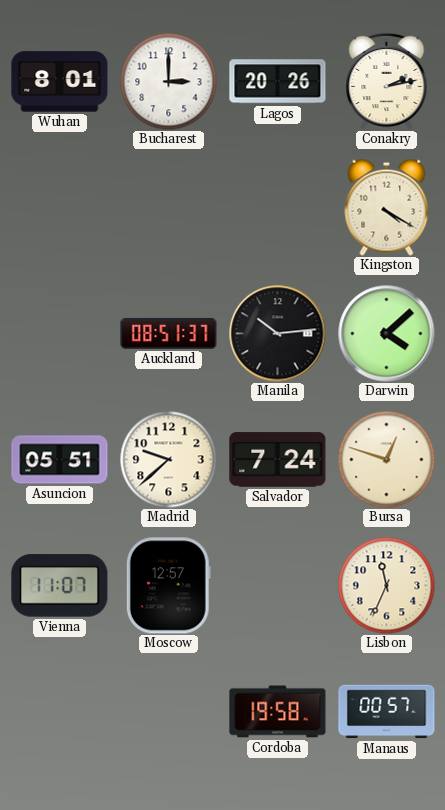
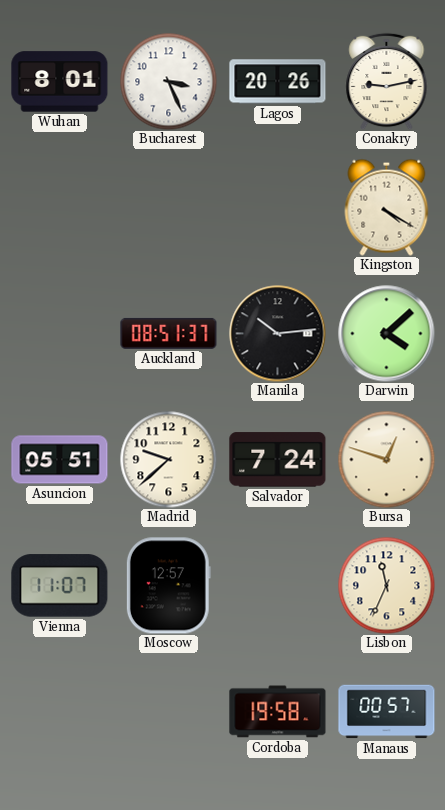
Bucharest: 3:00 -> 3:26 (168, 81)
Conakry: 2:13 -> 9:13 (387, 81)
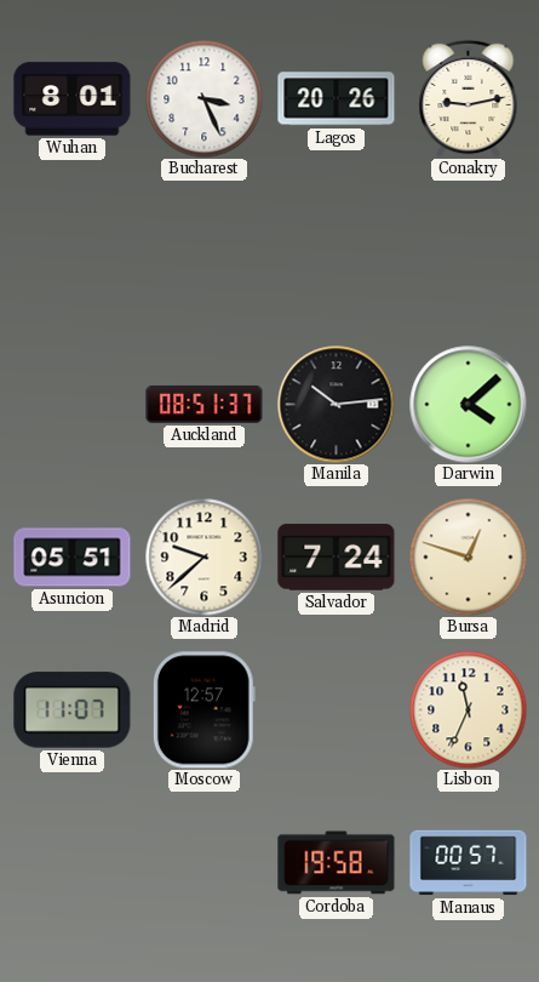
Kingston: 4:20 -> none (387, 207)
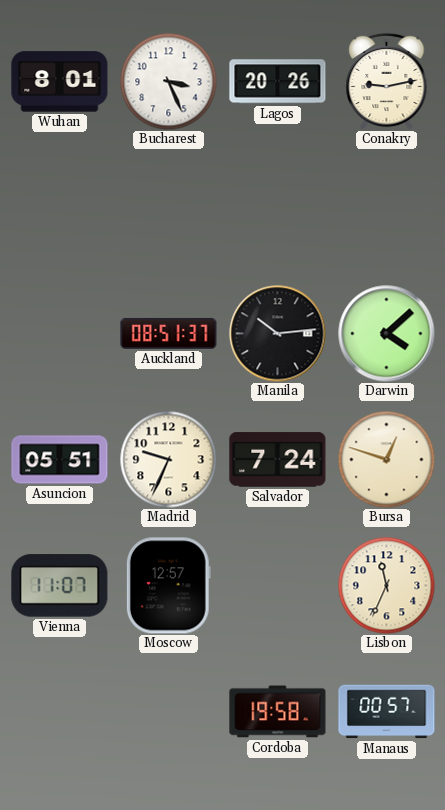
Madrid: 9:38 -> 9:34 (168, 459)
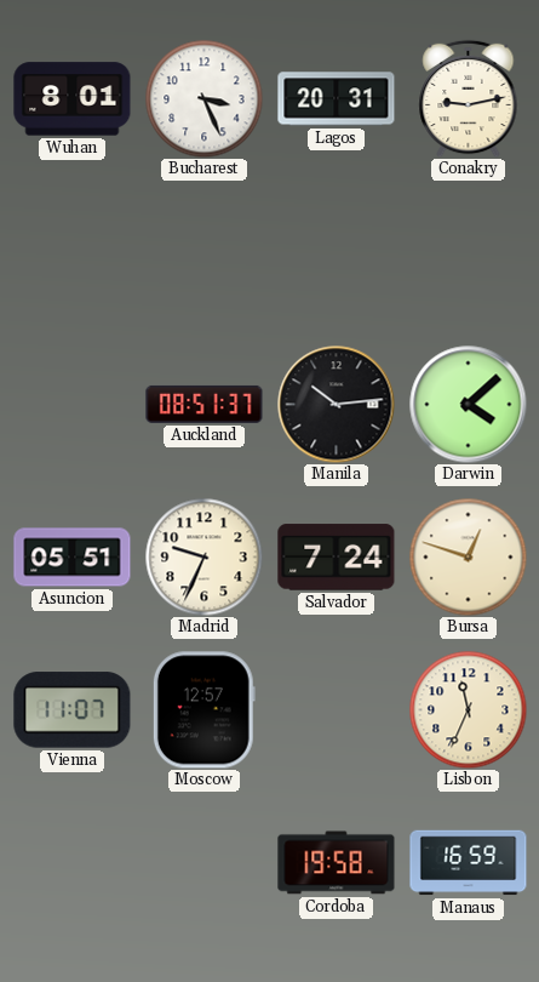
Lagos: 20:26 -> 20:31 (337, 99)
Manaus: 00:57 -> 16:59 (469, 863)
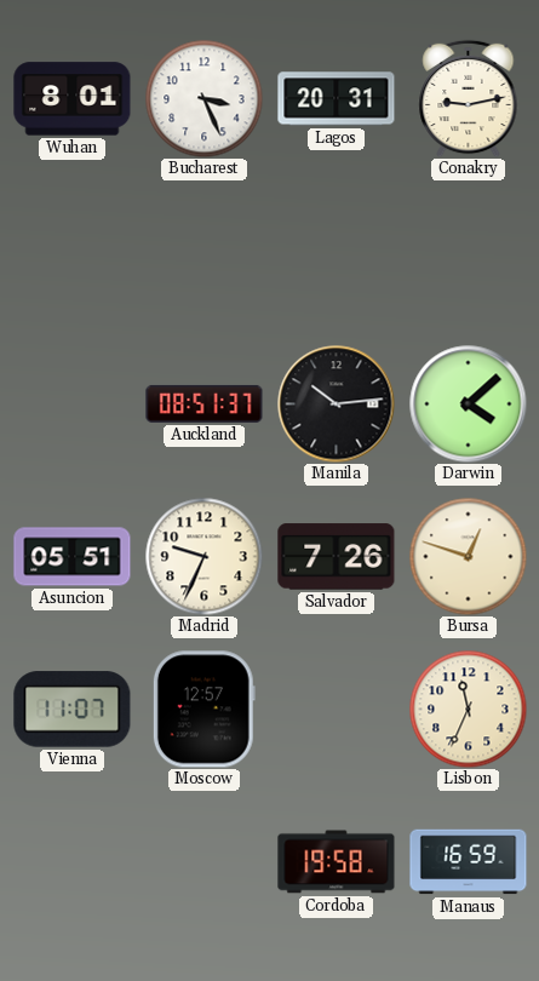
Salvador: 7:24 -> 7:26 (337, 557)
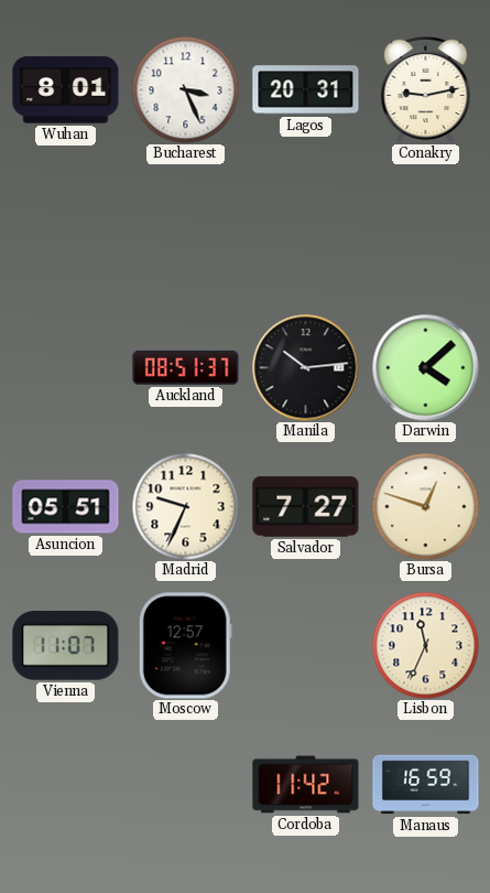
Salvador: 7:26 -> 7:27 (306, 507)
Cordoba: 19:58 -> 11:42 (306, 785)
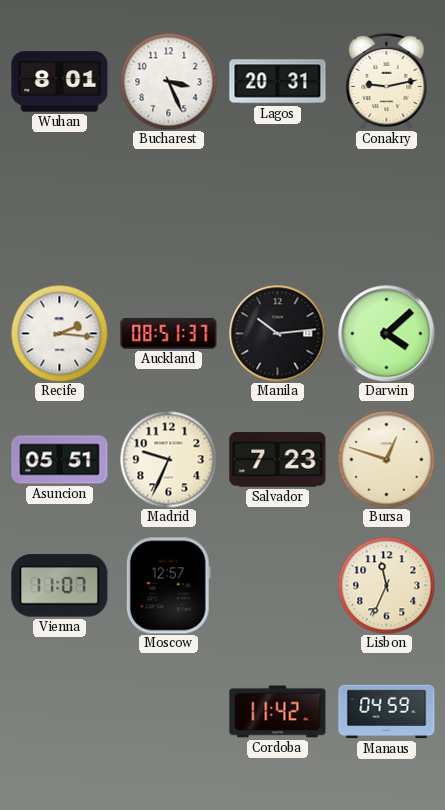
Recife: none -> 2:16 (59, 333)
Salvador: 7:27 -> 7:23 (278, 460)
Manaus: 16:59 -> 04:59 (387, 712)
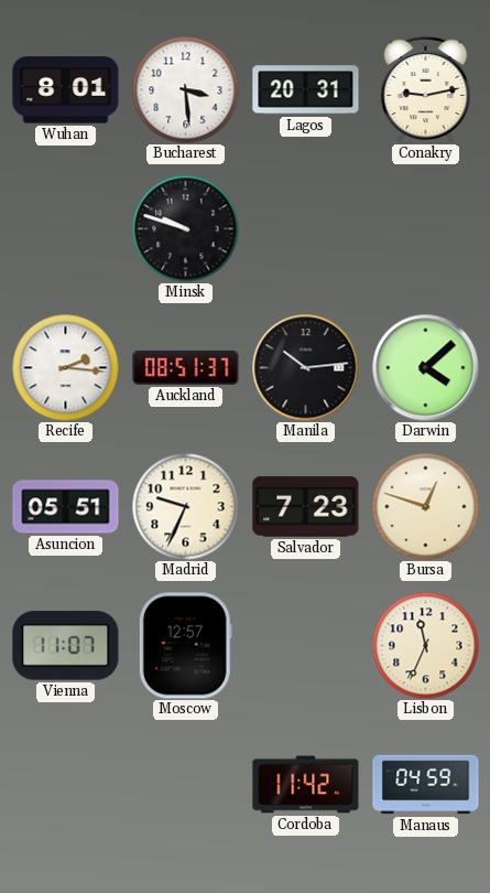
Bucharest: 3:26 -> 3:29 (185, 89)
Minsk: none -> 9:48 (185, 228)
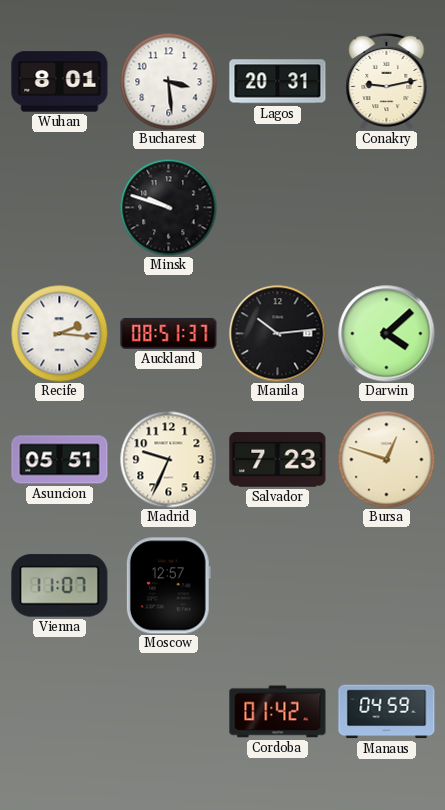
Lisbon: 11:34 -> none (425, 645)
Cordoba: 11:42 -> 01:42 (278, 712)
